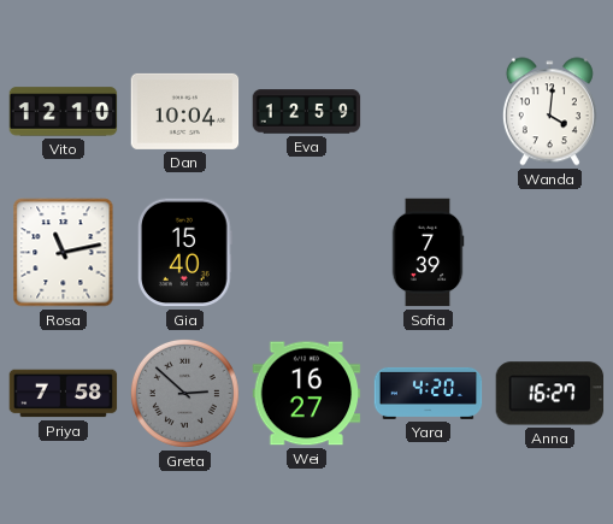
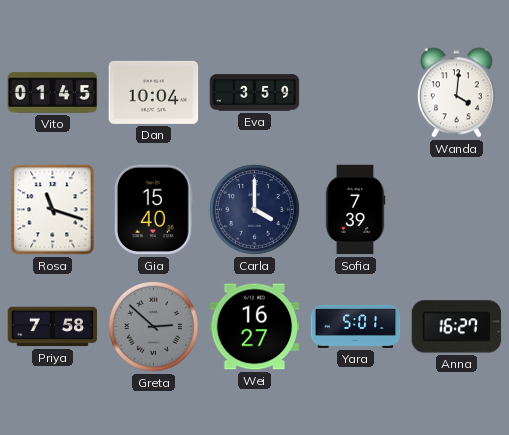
Vito: 12:10 -> 01:45 (53, 93)
Eva: 12:59 -> 3:59 (255, 93)
Rosa: 11:13 -> 11:18 (53, 210)
Carla: none -> 4:00 (254, 209)
Yara: 4:20 -> 5:01 (356, 326)
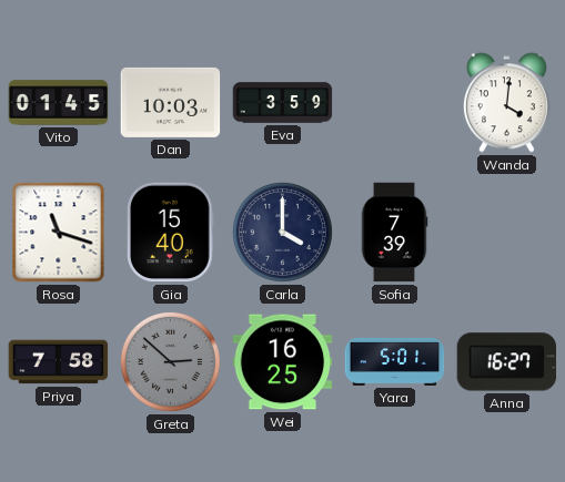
Dan: 10:04 -> 10:03 (171, 102)
Wei: 16:27 -> 16:25 (283, 362)
